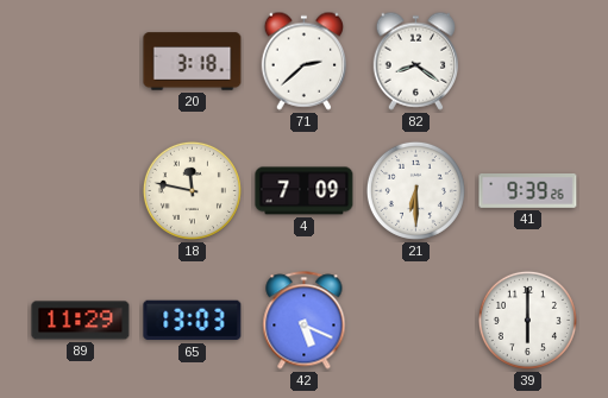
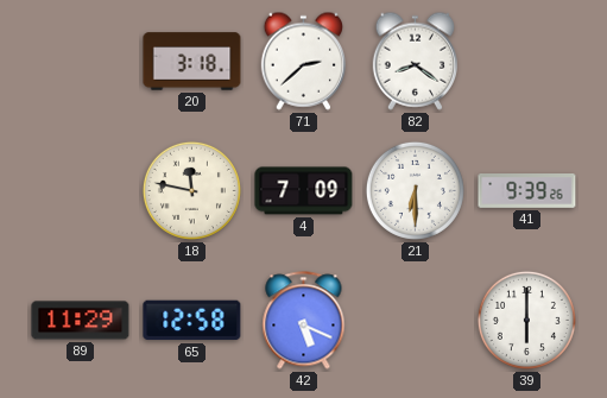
65: 13:03 -> 12:58 (192, 321)
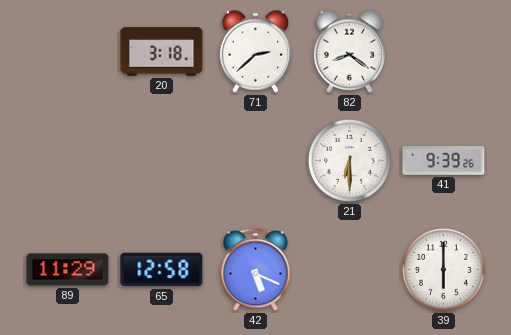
18: 11:47 -> none (191, 190)
4: 7:09 -> none (304, 191)
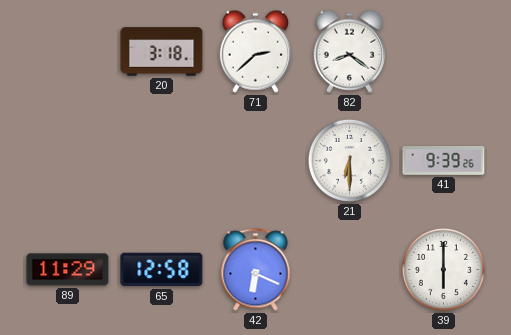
42: 5:19 -> 6:19 (256, 270)
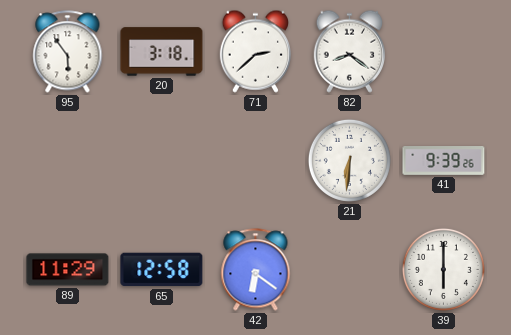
95: none -> 5:54 (68, 52)
21: 6:30 -> 6:31 (349, 160)
42: 6:19 -> 6:21 (256, 270)
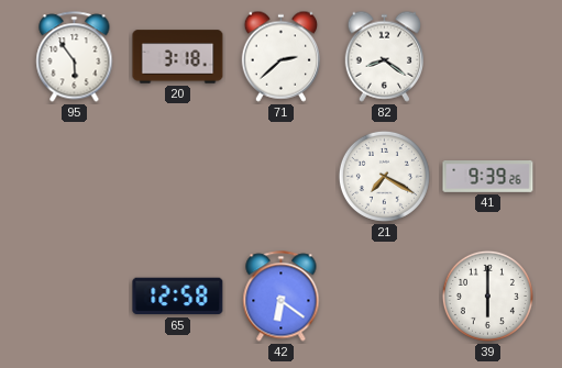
21: 6:31 -> 7:20 (384, 176)
89: 11:29 -> none (68, 270)
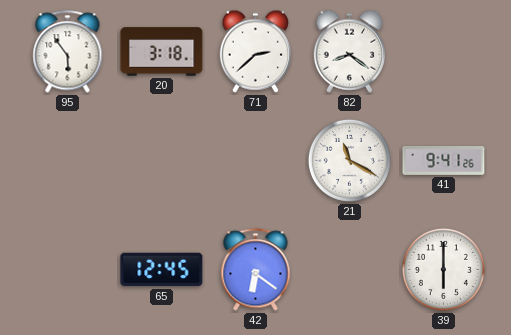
21: 7:20 -> 11:20 (349, 160)
41: 9:39 -> 9:41 (444, 161)
65: 12:58 -> 12:45 (162, 270)
